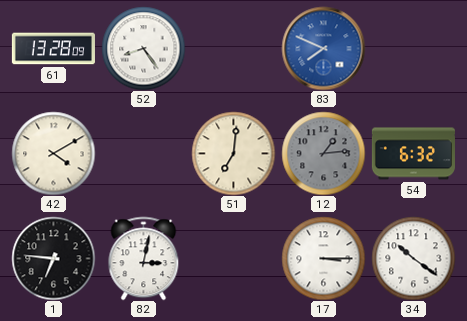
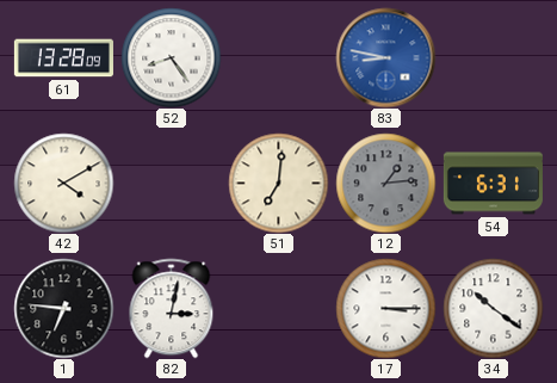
83: 7:49 -> 8:47 (385, 57)
54: 6:32 -> 6:31 (493, 184)
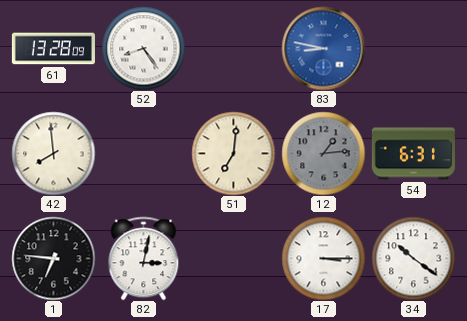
42: 4:10 -> 7:59 (53, 153)
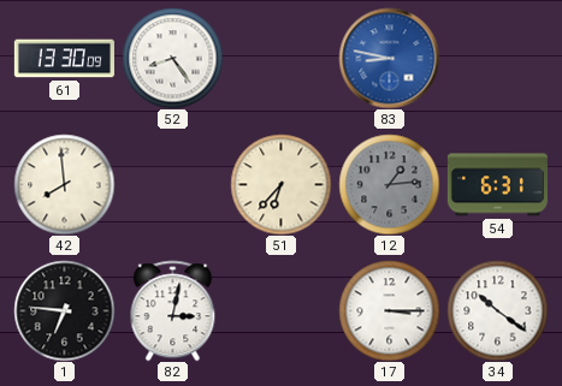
61: 13:28 -> 13:30 (64, 59)
51: 7:01 -> 6:37 (280, 184)
